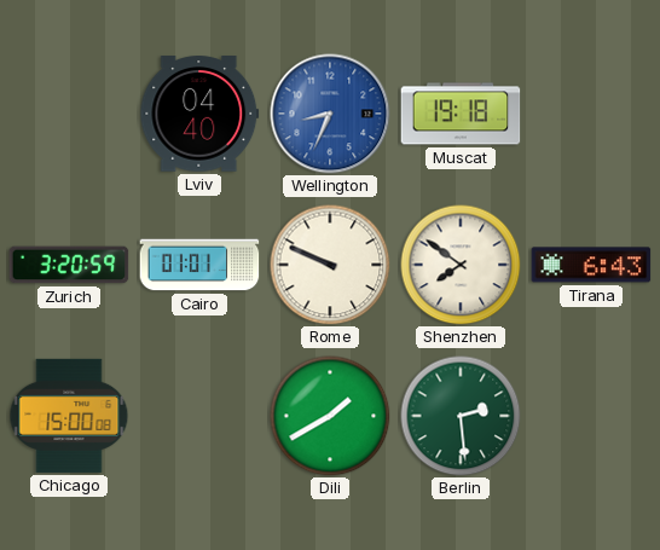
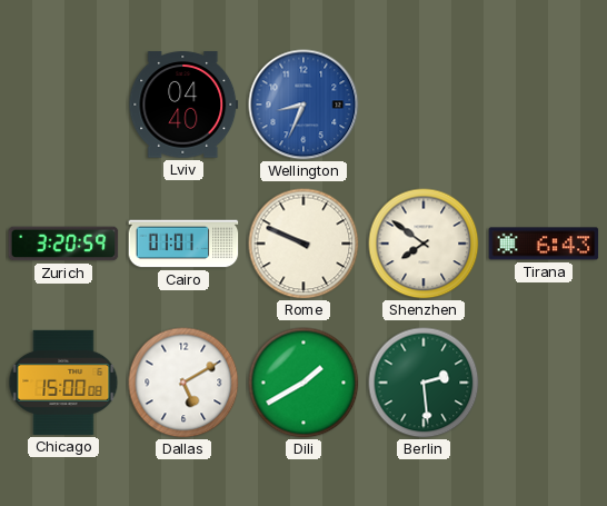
Muscat: 19:18 -> none (461, 114)
Dallas: none -> 5:10 (183, 383)
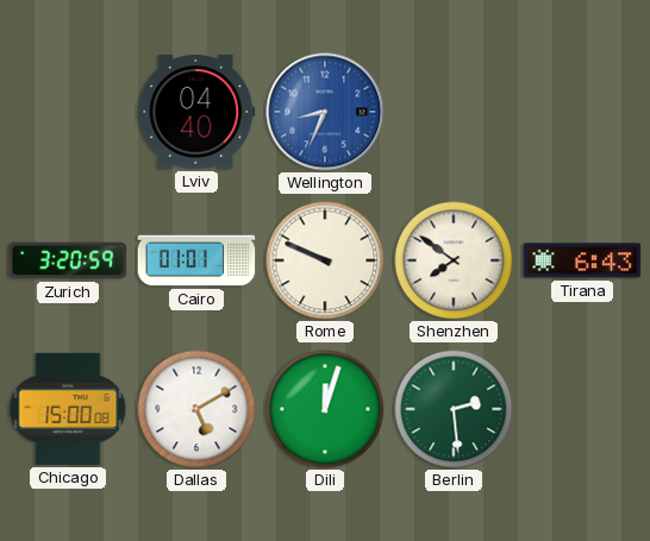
Dili: 1:40 -> 12:03 (325, 409)
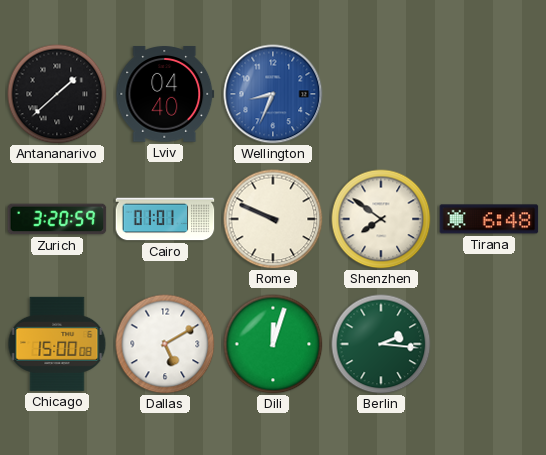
Antananarivo: none -> 1:38 (57, 94)
Tirana: 6:43 -> 6:48 (489, 219)
Berlin: 2:29 -> 2:16 (381, 344)
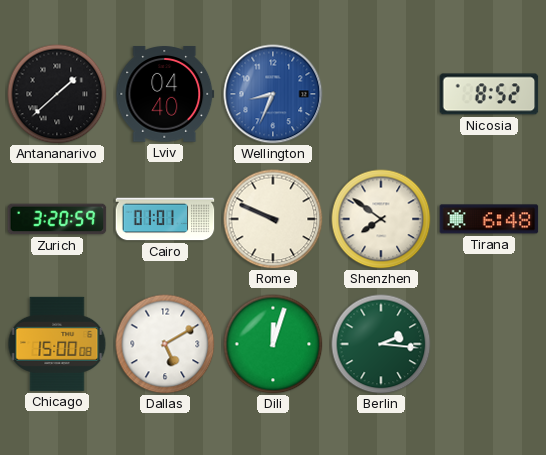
Nicosia: none -> 8:52 (489, 94)
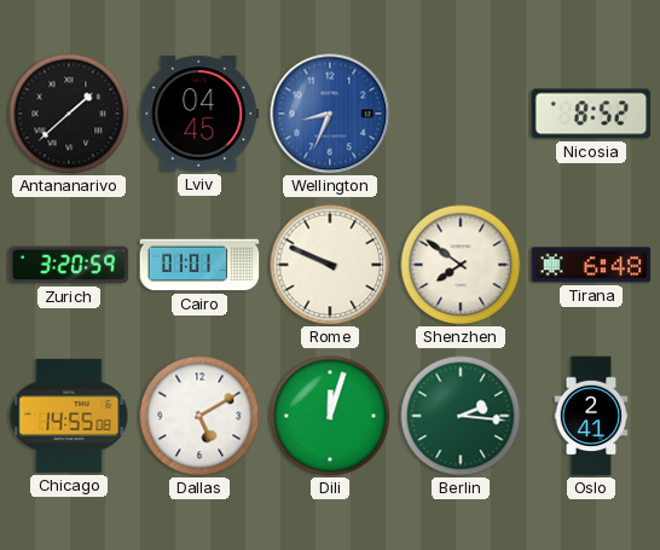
Lviv: 04:40 -> 04:45 (199, 114)
Chicago: 15:00 -> 14:55 (69, 416)
Oslo: none -> 2:41 (591, 416)
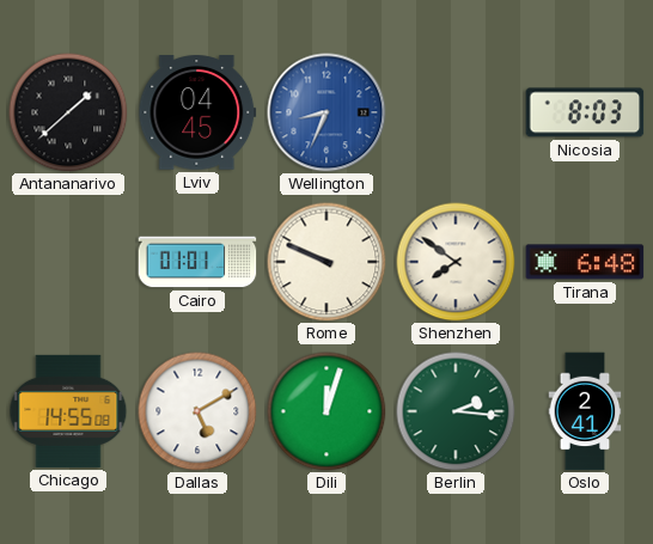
Nicosia: 8:52 -> 8:03 (585, 112)
Zurich: 3:20 -> none (69, 265)
